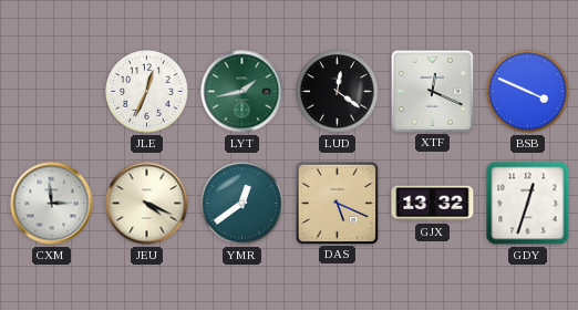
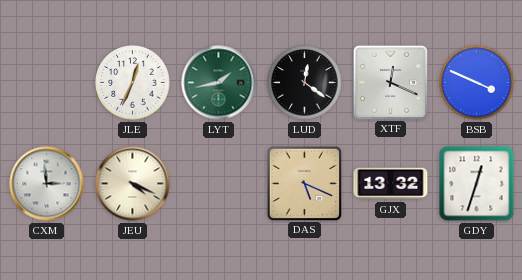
YMR: 12:39 -> none (242, 204)
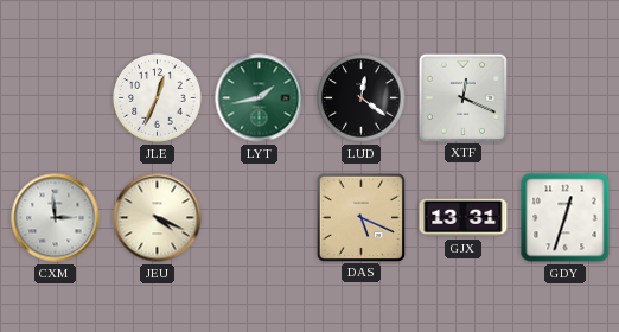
BSB: 3:49 -> none (477, 83)
GJX: 13:32 -> 13:31 (464, 218)
